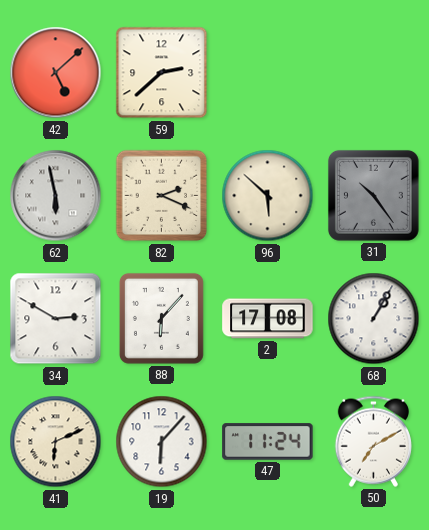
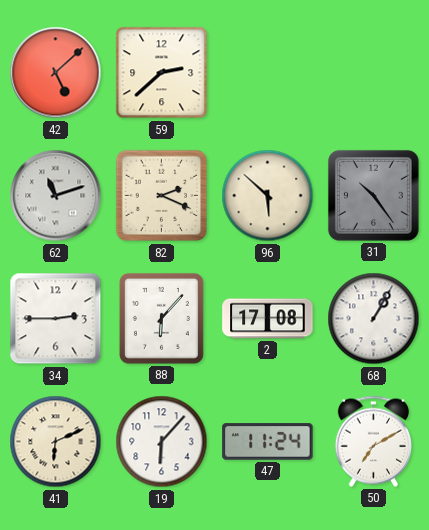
62: 5:58 -> 11:12 (56, 196)
34: 2:50 -> 2:45 (56, 319)
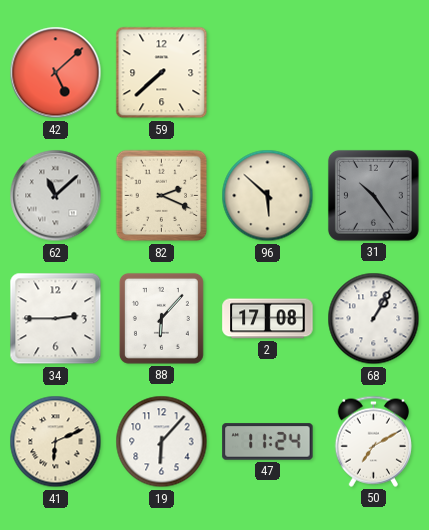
59: 2:38 -> 7:38 (162, 73)
62: 11:12 -> 11:08 (56, 196)
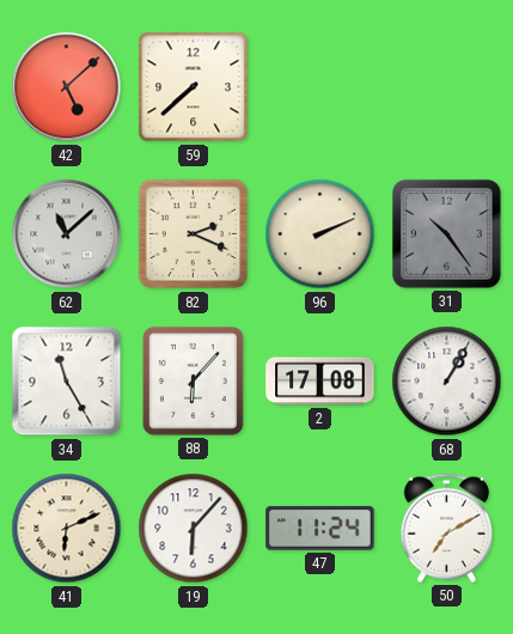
96: 5:52 -> 2:11 (320, 234)
34: 2:45 -> 11:25 (67, 382)
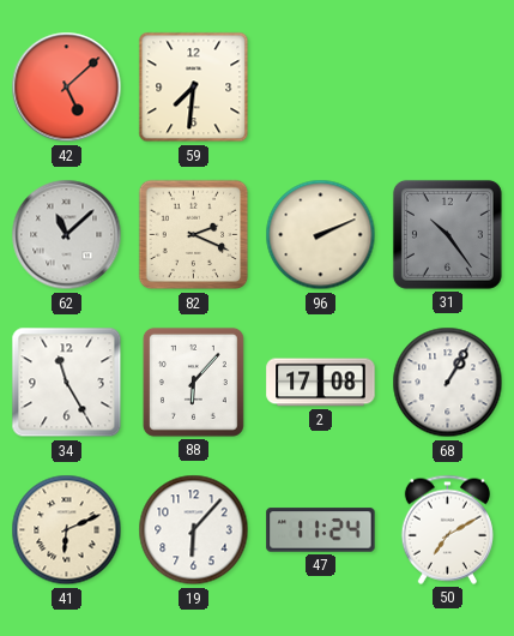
59: 7:38 -> 7:31 (194, 88)
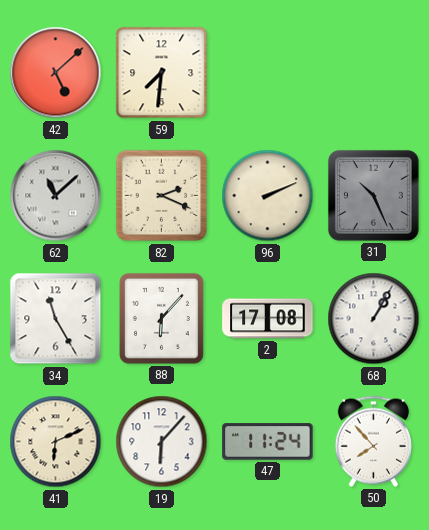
31: 10:24 -> 10:26 (373, 195)
50: 7:10 -> 7:53 (373, 441)
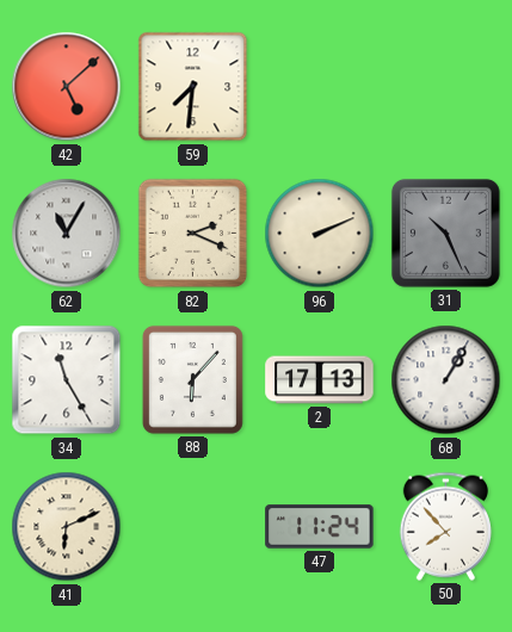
62: 11:08 -> 11:05 (67, 234)
2: 17:08 -> 17:13 (320, 380)
19: 6:07 -> none (162, 442)
